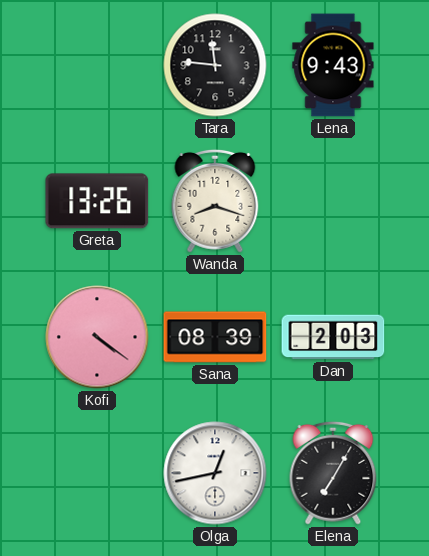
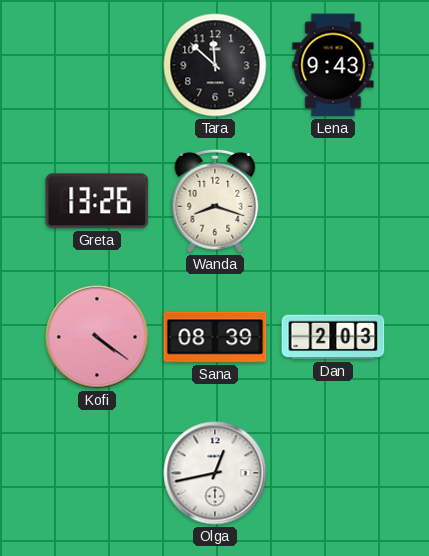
Tara: 11:46 -> 11:52 (215, 65)
Elena: 7:05 -> none (333, 473)
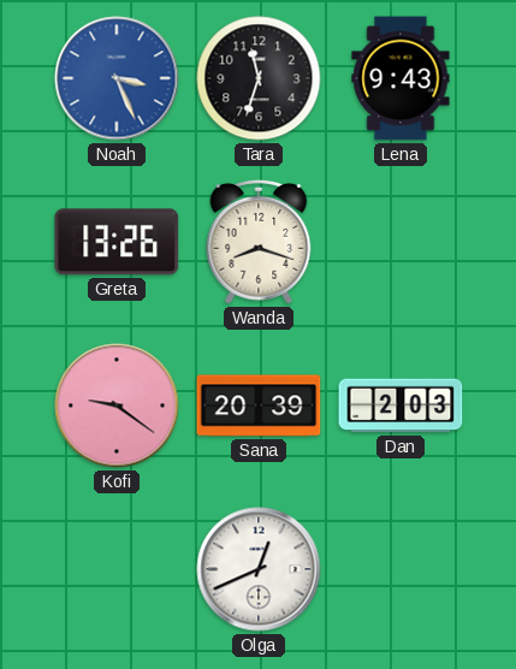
Noah: none -> 3:26 (117, 78)
Tara: 11:52 -> 11:33 (259, 78)
Kofi: 4:21 -> 9:21 (117, 405)
Sana: 08:39 -> 20:39 (259, 405)
Olga: 12:43 -> 12:41 (259, 569)
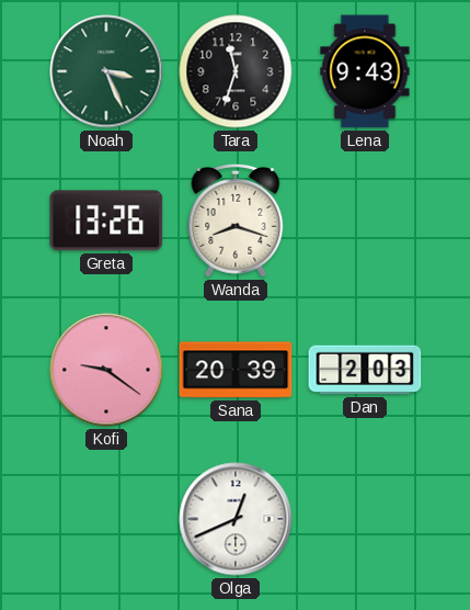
Noah dial: blue -> green (106, 71)
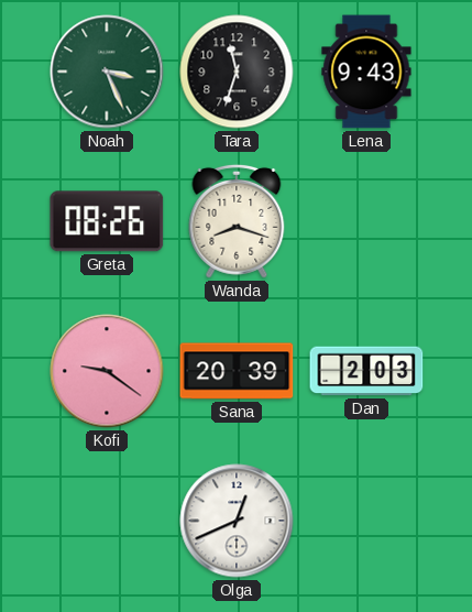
Greta: 13:26 -> 08:26 (107, 221)
